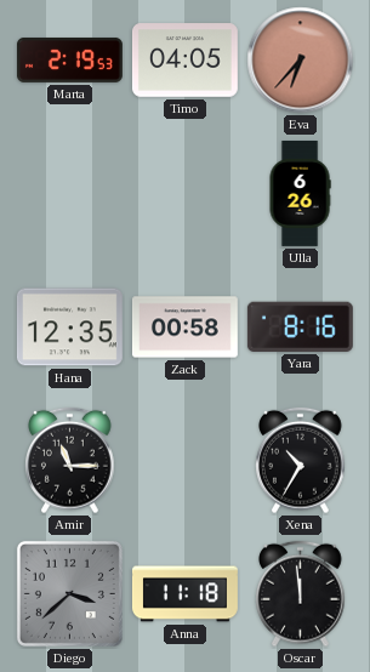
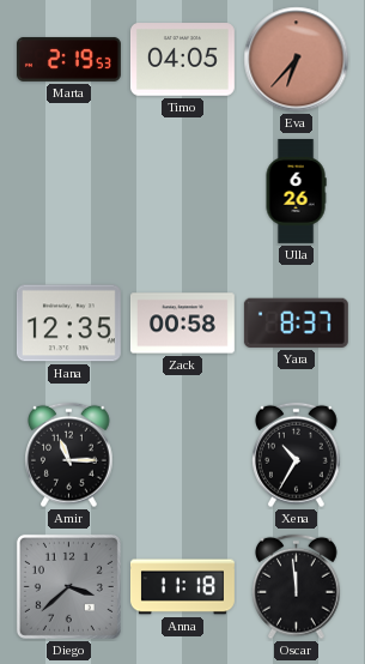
Yara: 8:16 -> 8:37 (296, 322)
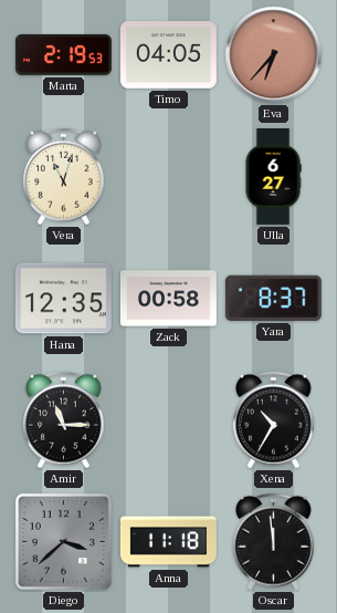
Vera: none -> 11:03 (64, 177)
Ulla: 6:26 -> 6:27 (273, 176)
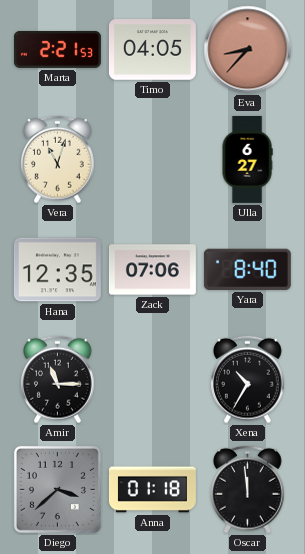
Marta: 2:19 -> 2:21 (57, 49)
Eva: 6:37 -> 8:37 (248, 50)
Zack: 00:58 -> 07:06 (152, 270)
Yara: 8:37 -> 8:40 (247, 269)
Anna: 11:18 -> 01:18 (152, 490)
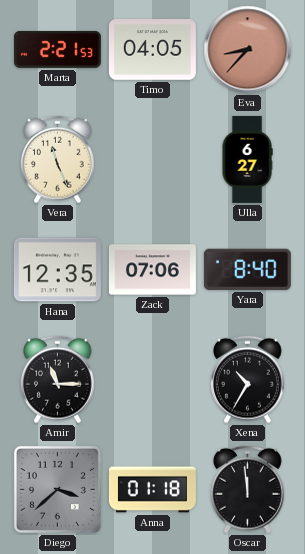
Vera: 11:03 -> 11:26 (58, 160)
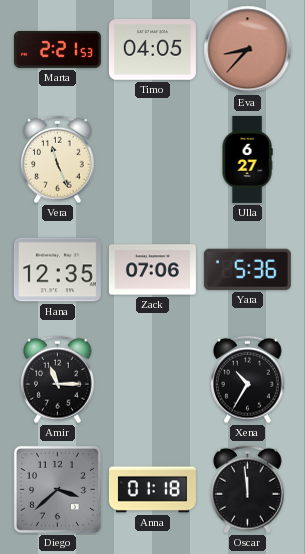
Yara: 8:40 -> 5:36 (247, 269)
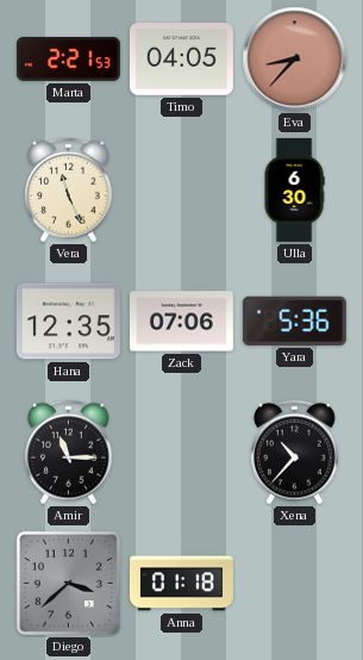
Ulla: 6:27 -> 6:30 (294, 189)
Xena: 10:35 -> 10:37 (295, 453)
Oscar: 11:59 -> none (248, 490)
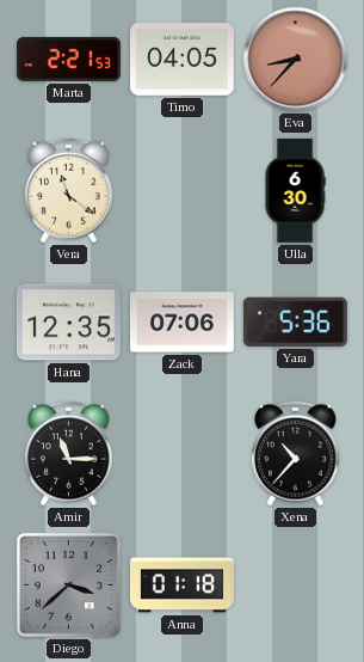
Vera: 11:26 -> 11:21 (69, 191)
